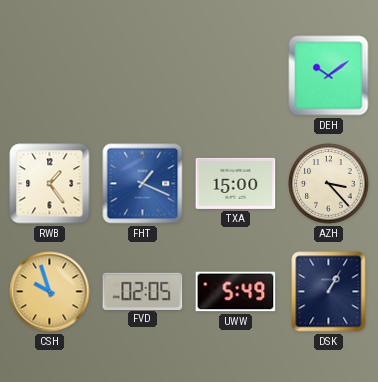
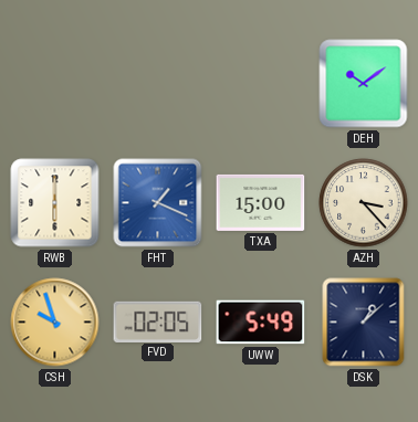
RWB: 1:24 -> 6:00 (55, 203)
DSK: 1:05 -> 1:08 (364, 323)
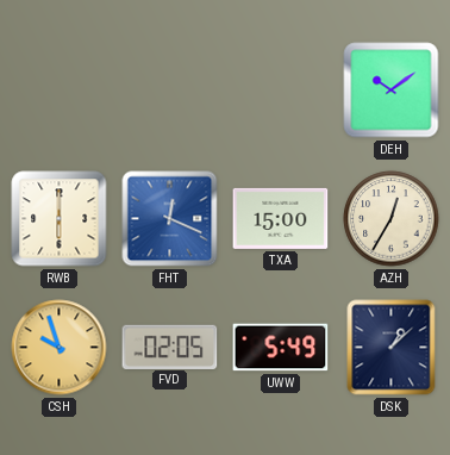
FHT: 1:19 -> 12:19 (170, 219)
AZH: 3:23 -> 12:35 (392, 219)
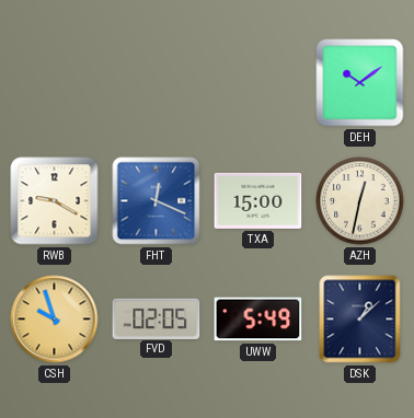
RWB: 6:00 -> 9:20 (55, 201)
AZH: 12:35 -> 12:32 (360, 201)
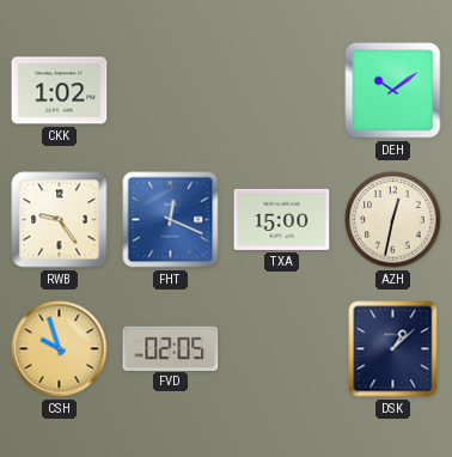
CKK: none -> 1:02 (60, 91)
RWB: 9:20 -> 9:24 (60, 220)
UWW: 5:49 -> none (258, 320)
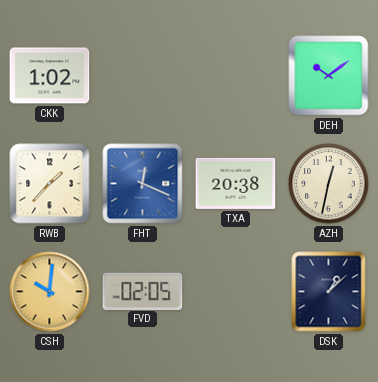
RWB: 9:24 -> 1:37 (50, 184)
TXA: 15:00 -> 20:38 (236, 183)
CSH: 9:57 -> 10:01 (50, 292)
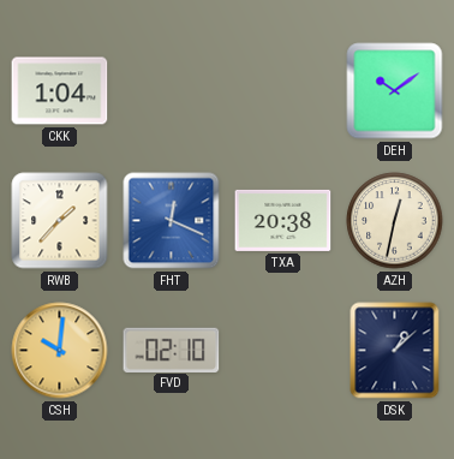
CKK: 1:02 -> 1:04 (60, 91)
FVD: 02:05 -> 02:10 (172, 350)
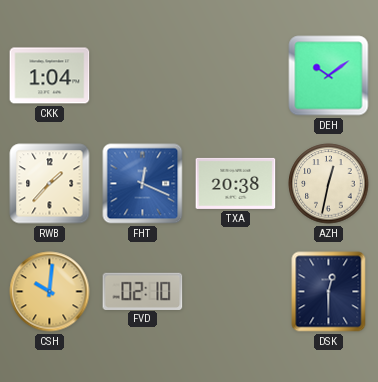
DSK: 1:08 -> 12:30 (329, 292)
